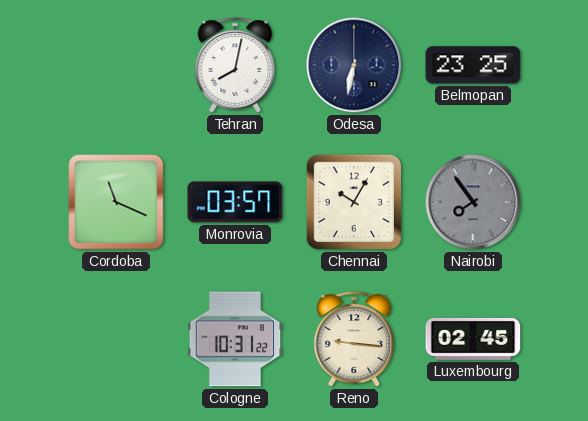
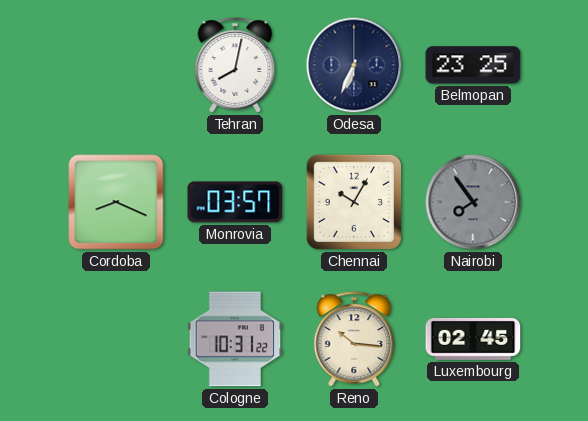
Odesa: 6:32 -> 6:34 (354, 65)
Cordoba: 11:19 -> 8:19 (116, 202)
Reno: 9:16 -> 10:16 (354, 339)
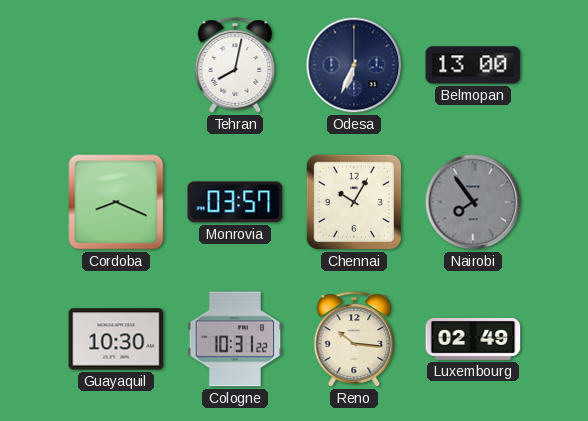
Belmopan: 23:25 -> 13:00 (473, 65)
Guayaquil: none -> 10:30 (116, 339)
Luxembourg: 02:45 -> 02:49 (473, 339)
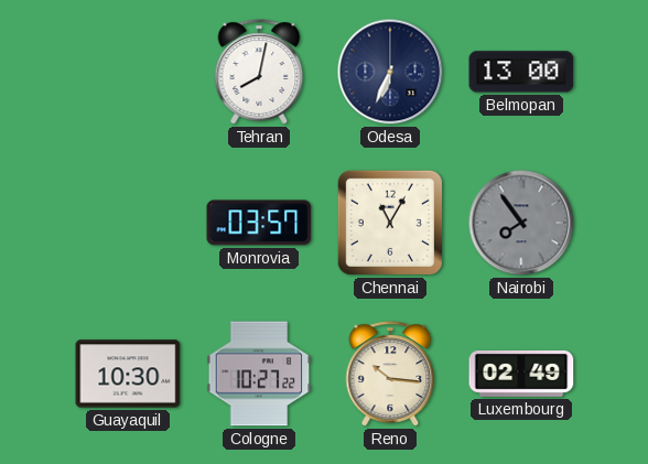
Cordoba: 8:19 -> none (116, 202)
Chennai: 10:05 -> 11:05 (390, 223)
Cologne: 10:31 -> 10:27 (259, 374)
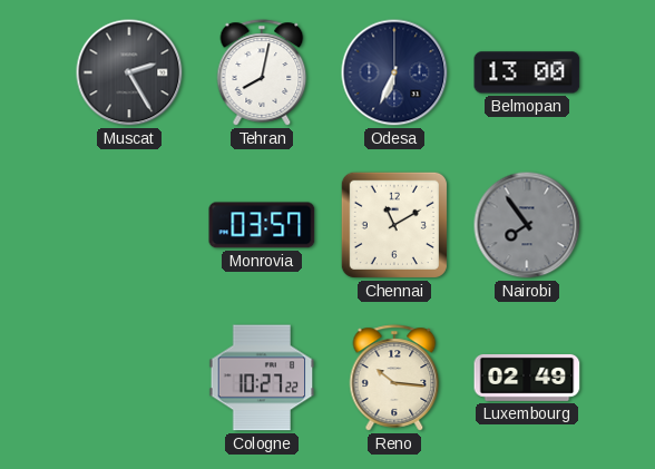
Muscat: none -> 2:25 (129, 72)
Chennai: 11:05 -> 11:10 (394, 225)
Guayaquil: 10:30 -> none (128, 374)
